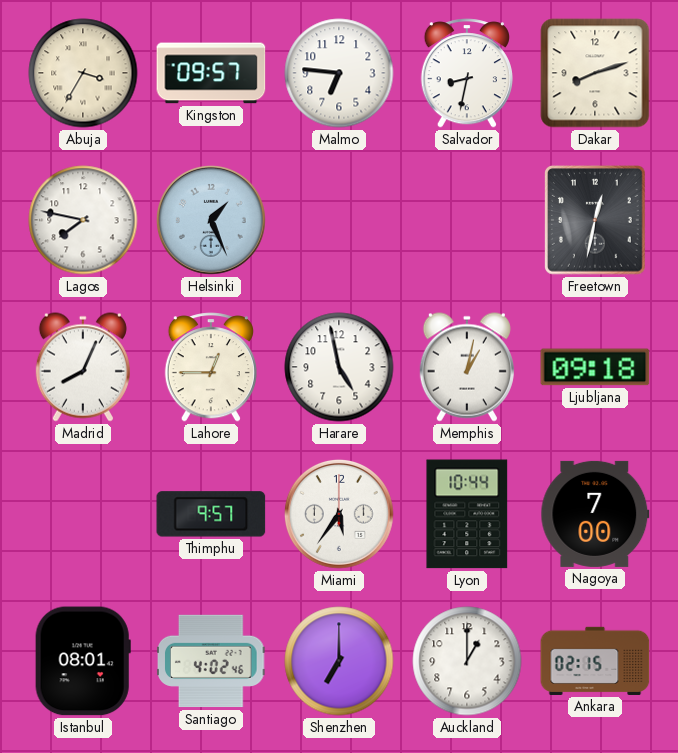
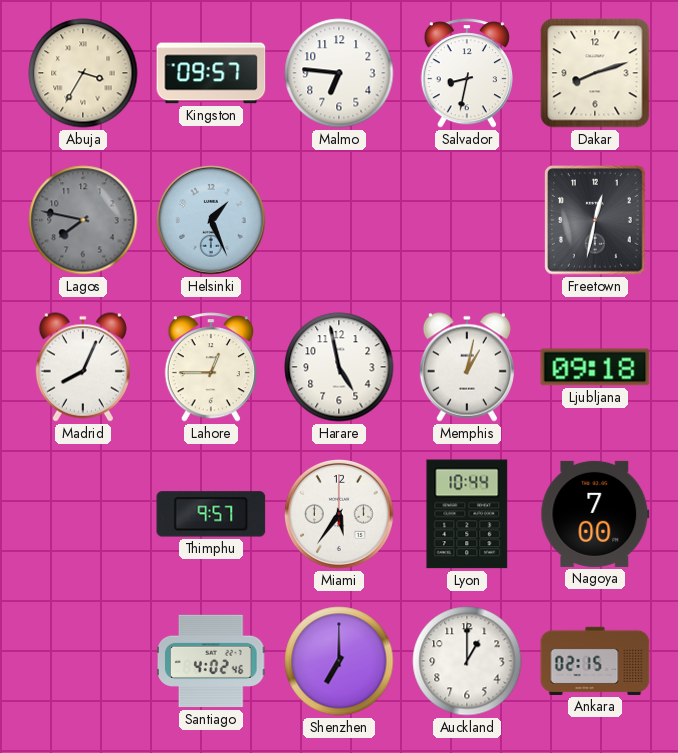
Lagos dial: white -> grey (83, 220)
Istanbul: 08:01 -> none (83, 661)
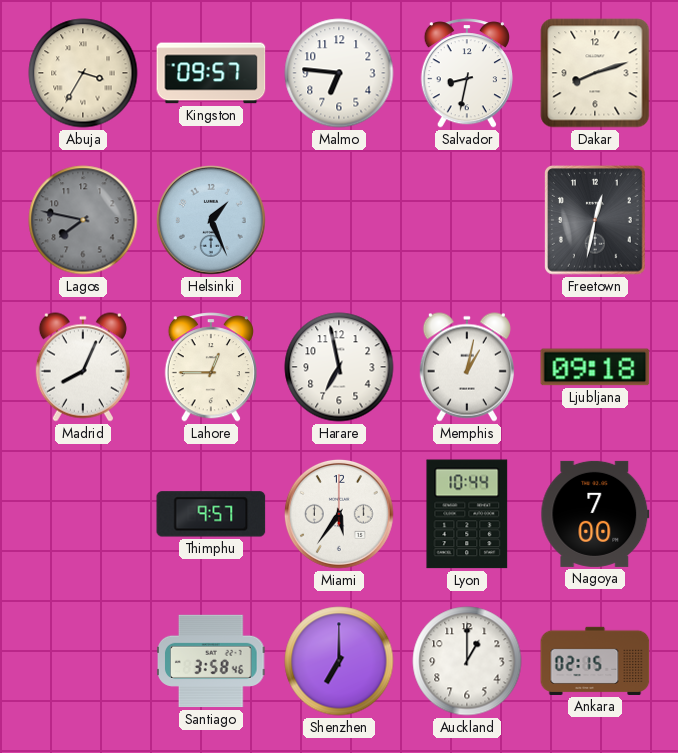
Harare: 4:58 -> 6:58 (339, 367)
Santiago: 4:02 -> 3:58 (212, 661)
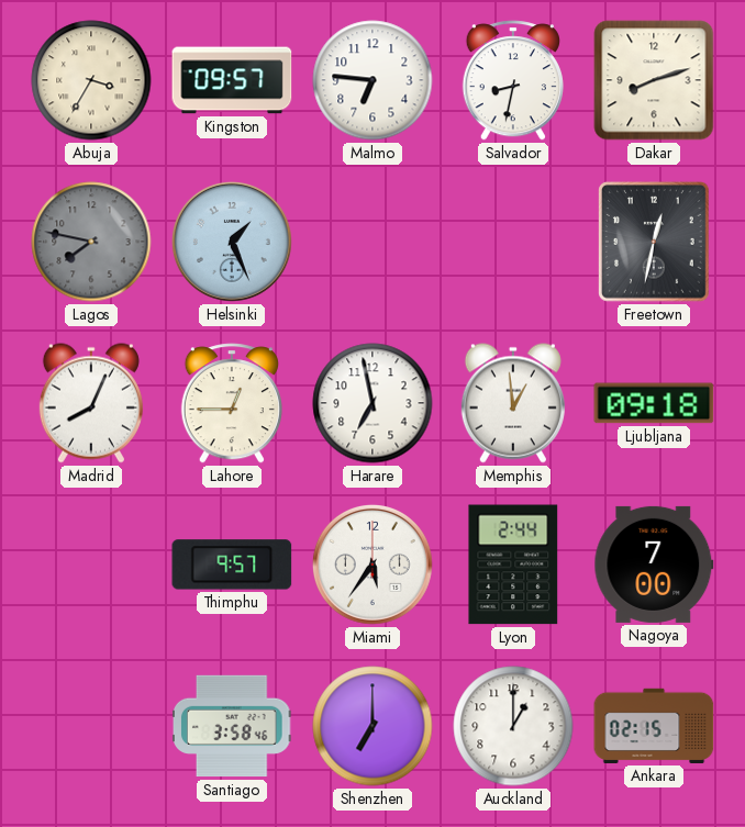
Memphis: 1:02 -> 12:59 (513, 403)
Lyon: 10:44 -> 2:44 (513, 565)
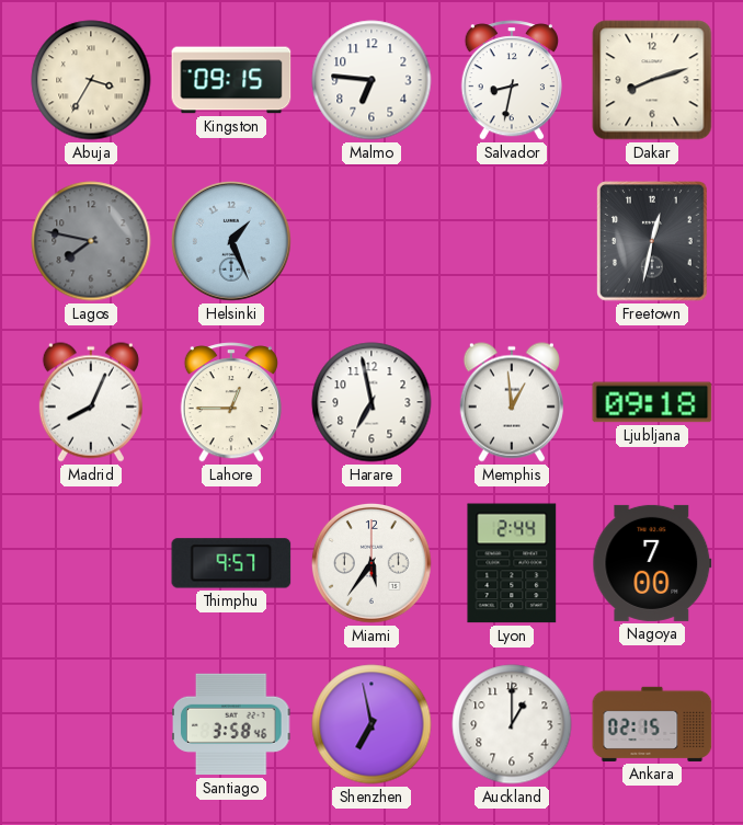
Kingston: 09:57 -> 09:15 (231, 80)
Shenzhen: 7:00 -> 6:58 (371, 724)
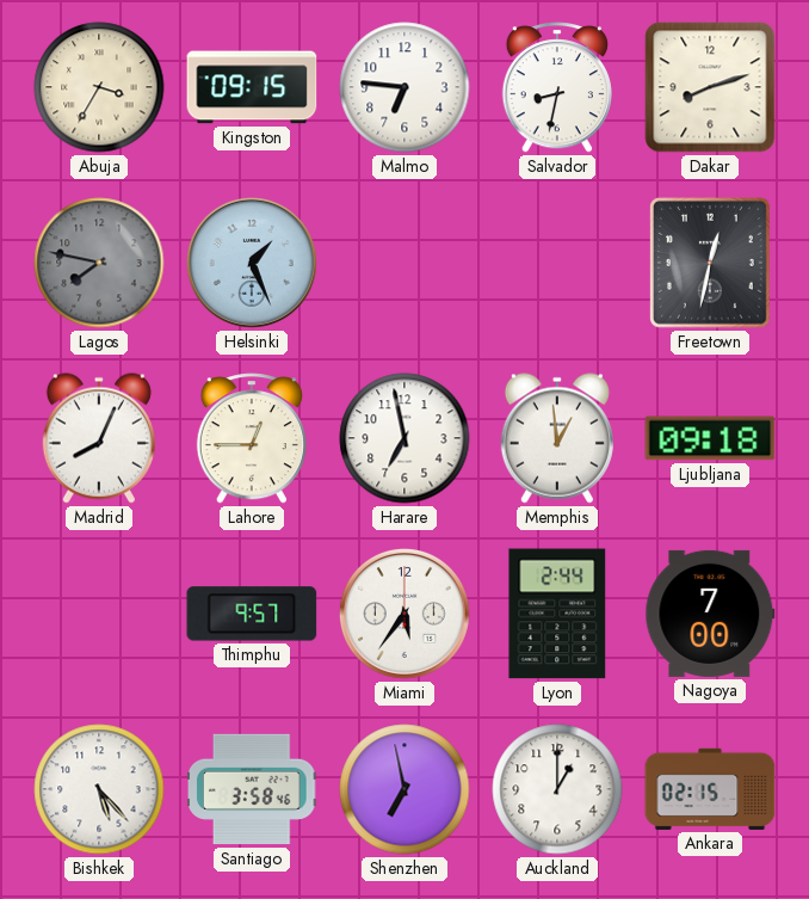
Bishkek: none -> 5:23 (99, 789)
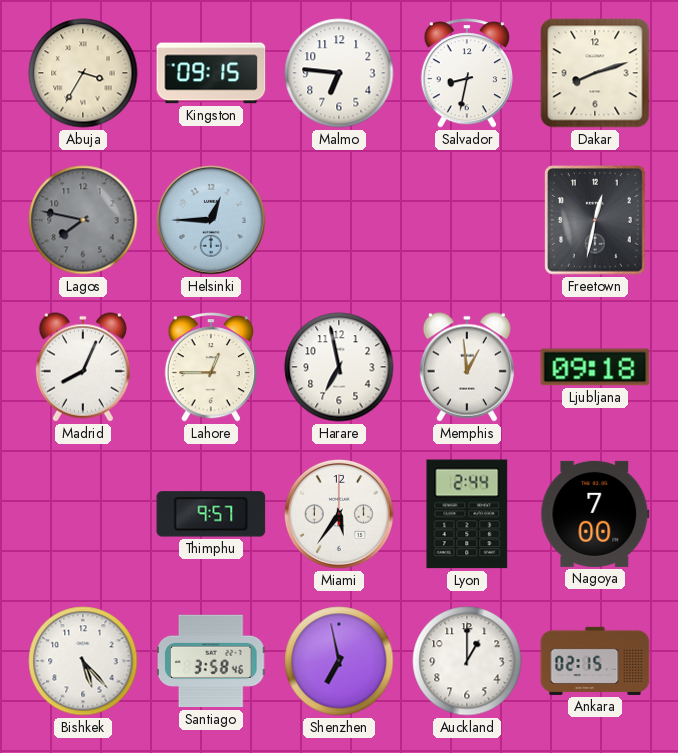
Helsinki: 1:26 -> 12:45 (211, 220)
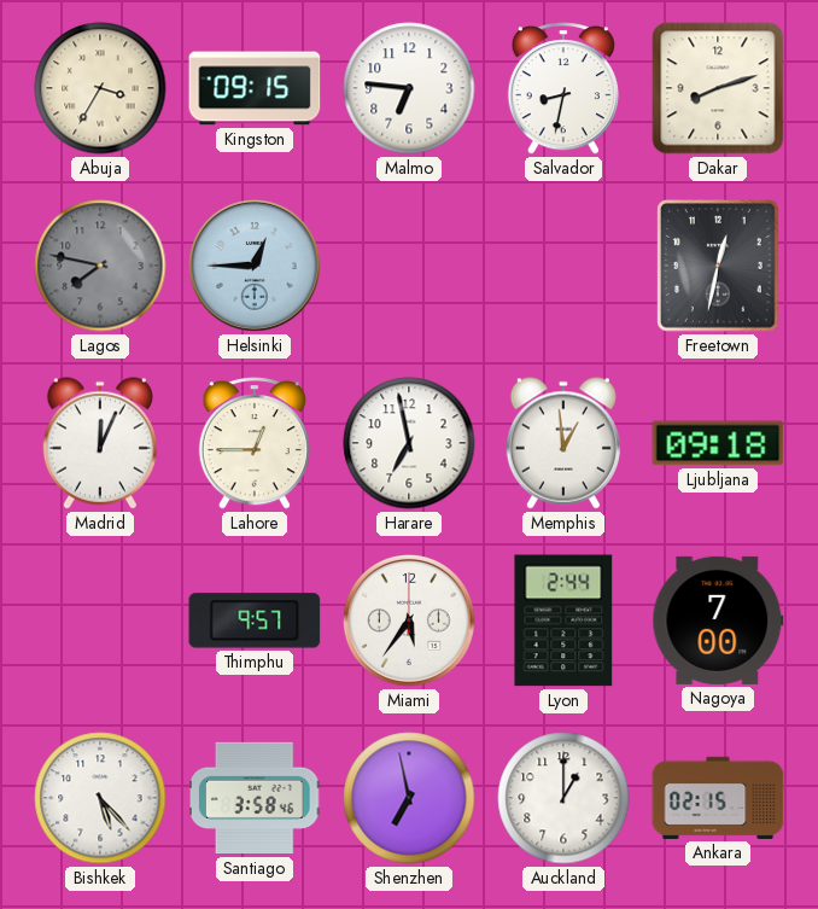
Madrid: 8:04 -> 12:04 (100, 443)
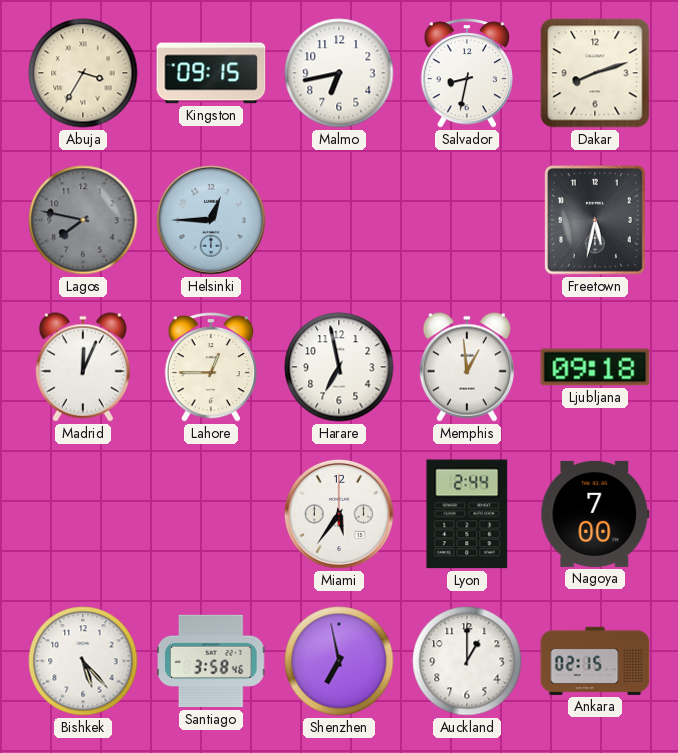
Malmo: 6:46 -> 6:43 (339, 73)
Freetown: 12:32 -> 5:32 (596, 220)
Thimphu: 9:57 -> none (255, 620)
